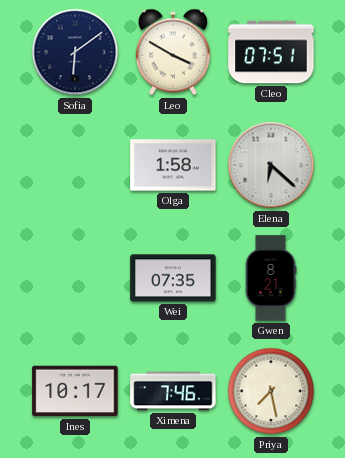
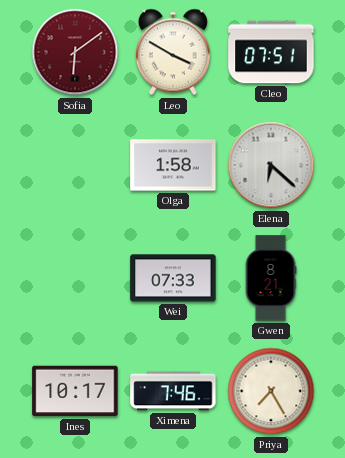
Sofia dial: navy -> burgundy (75, 52)
Wei: 07:35 -> 07:33 (173, 278)
Priya: 7:28 -> 7:25 (271, 391)
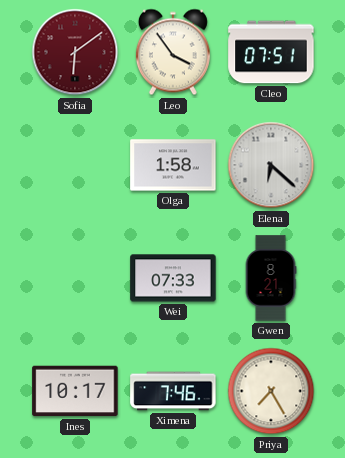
Leo: 3:50 -> 3:54 (173, 52)
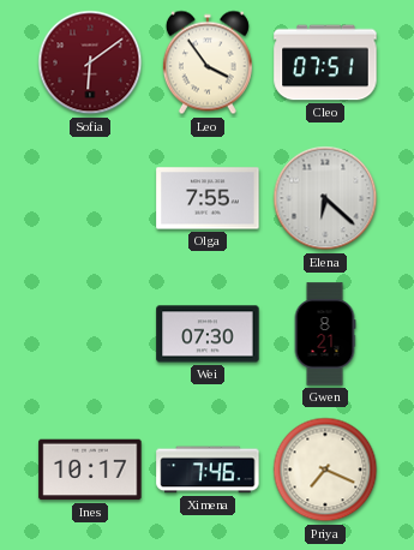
Olga: 1:58 -> 7:55 (208, 198)
Wei: 07:33 -> 07:30 (208, 334)
Priya: 7:25 -> 7:19 (325, 470)
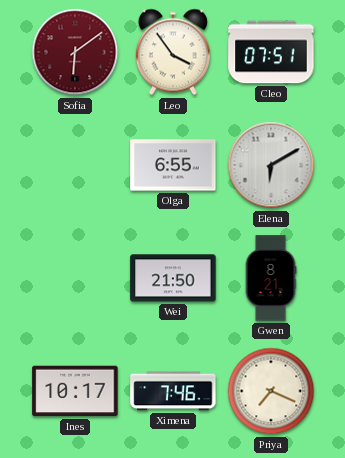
Olga: 7:55 -> 6:55 (173, 165)
Elena: 6:22 -> 6:10 (271, 165)
Wei: 07:30 -> 21:50 (173, 278)
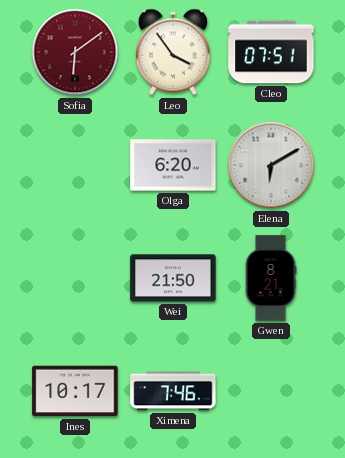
Olga: 6:55 -> 6:20 (173, 165)
Priya: 7:19 -> none (271, 391)
